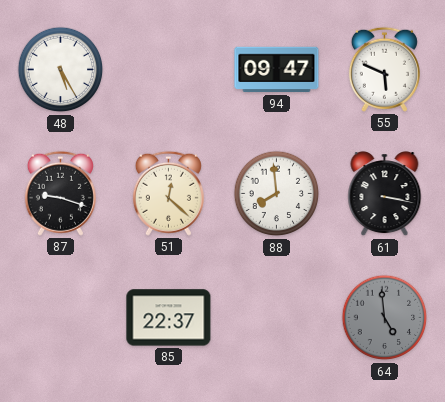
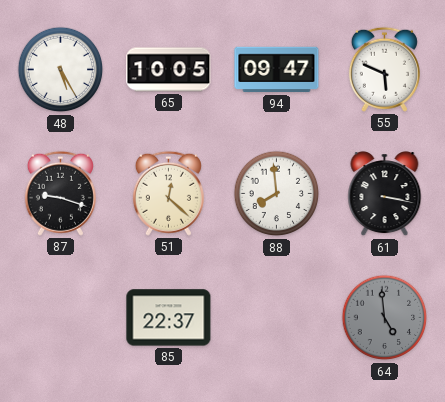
65: none -> 10:05 (169, 70)
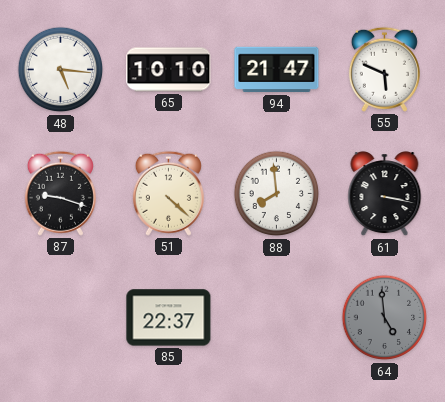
48: 5:25 -> 5:16 (61, 70)
65: 10:05 -> 10:10 (169, 70)
94: 09:47 -> 21:47 (277, 70)
51: 12:22 -> 4:22 (168, 193)
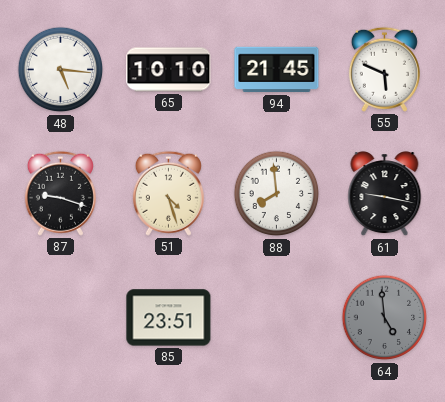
94: 21:47 -> 21:45 (277, 70)
51: 4:22 -> 4:27 (168, 193)
61: 3:17 -> 9:17 (385, 194)
85: 22:37 -> 23:51 (169, 318)
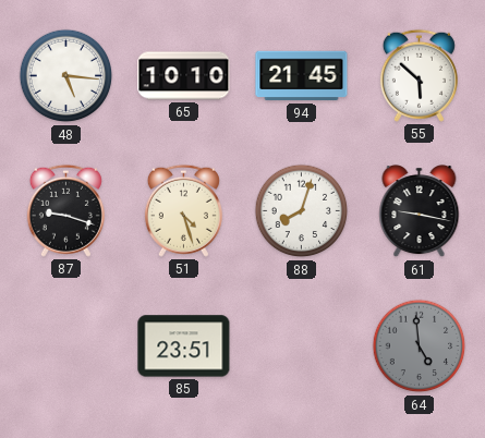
55: 5:49 -> 5:52 (419, 75)
88: 7:59 -> 8:03 (302, 211)
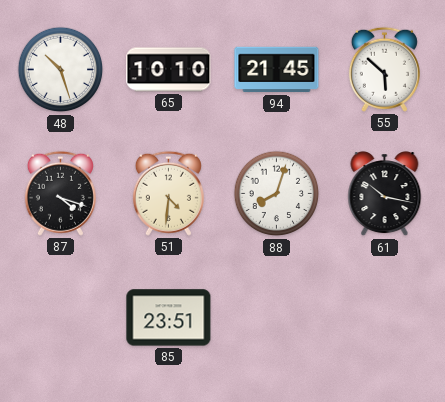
48: 5:16 -> 10:27 (61, 70)
87: 9:18 -> 4:18 (60, 193)
51: 4:27 -> 4:31 (168, 193)
61: 9:17 -> 10:17 (385, 194)
64: 4:59 -> none (420, 346)
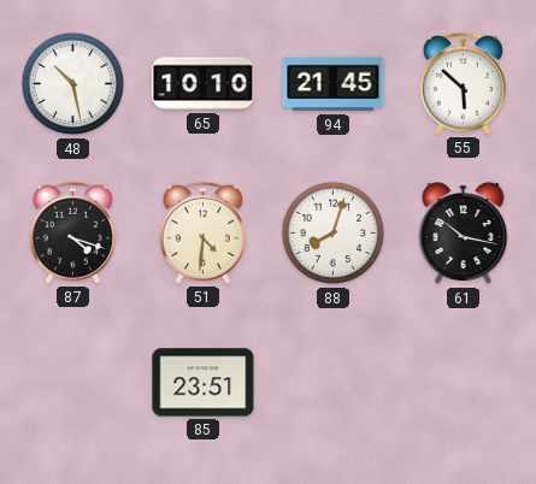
48: 10:27 -> 10:28 (73, 84)
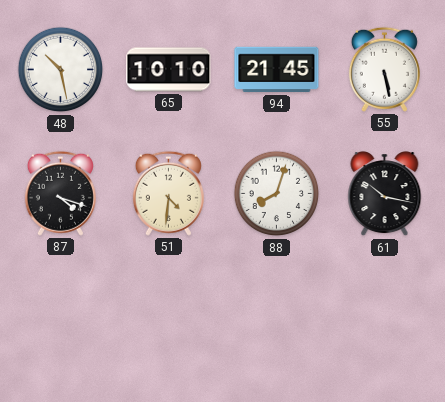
55: 5:52 -> 5:28 (384, 69)
85: 23:51 -> none (204, 383)
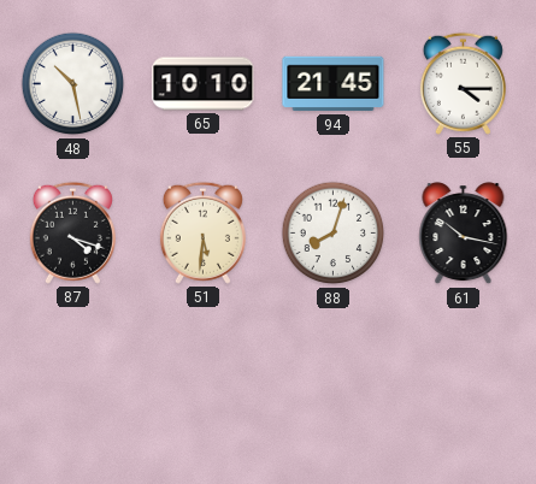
55: 5:28 -> 4:15 (463, 83)
51: 4:31 -> 5:31 (202, 232)
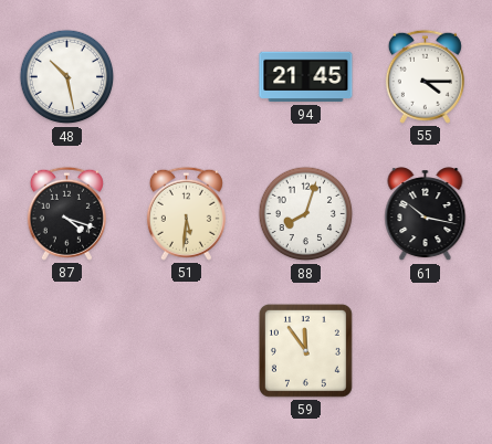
65: 10:10 -> none (204, 84)
59: none -> 11:54 (305, 350)
